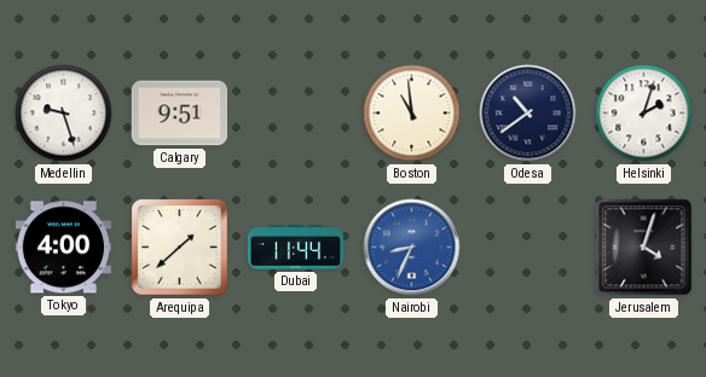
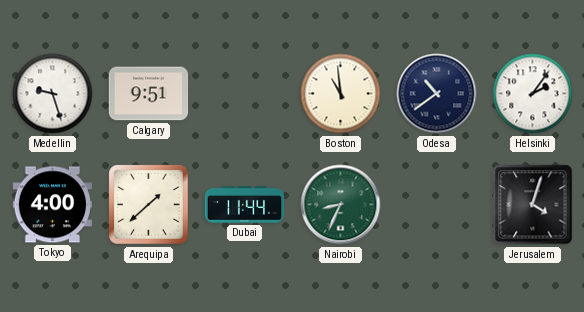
Helsinki: 2:03 -> 2:06 (533, 94)
Nairobi dial: blue -> green (341, 205)
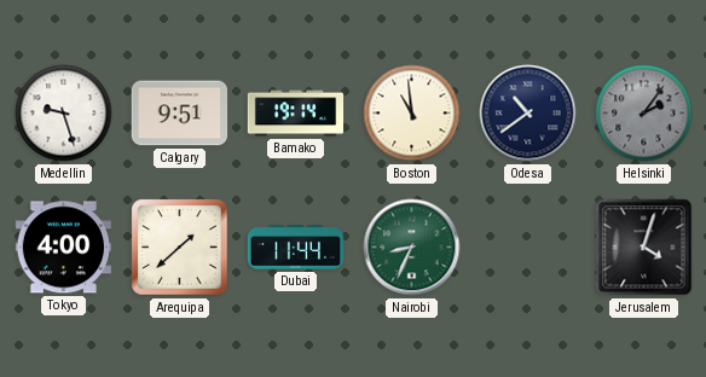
Bamako: none -> 19:14 (296, 114)
Helsinki dial: white -> grey (644, 114)
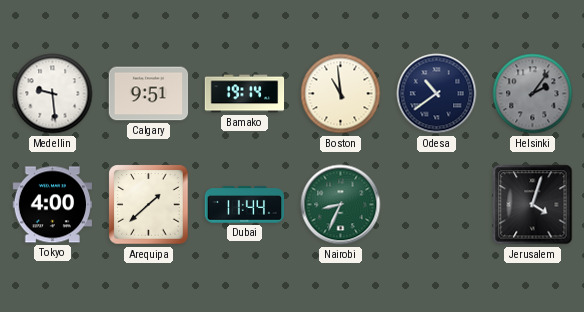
Medellin: 9:27 -> 9:29 (53, 94)
